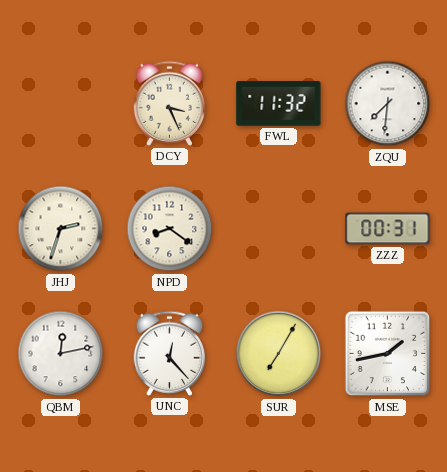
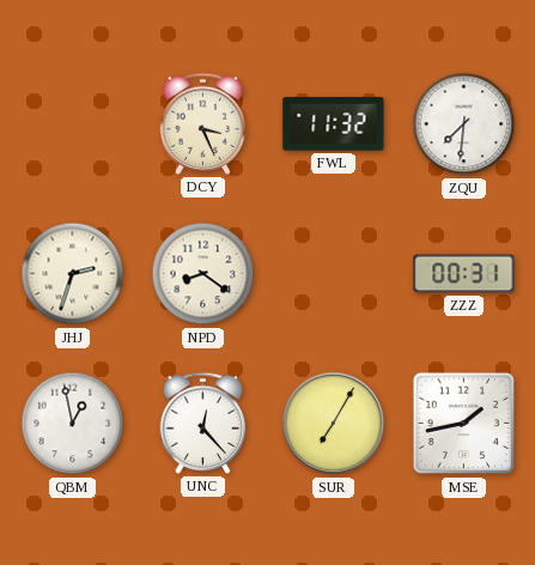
QBM: 12:13 -> 12:58 (73, 424)
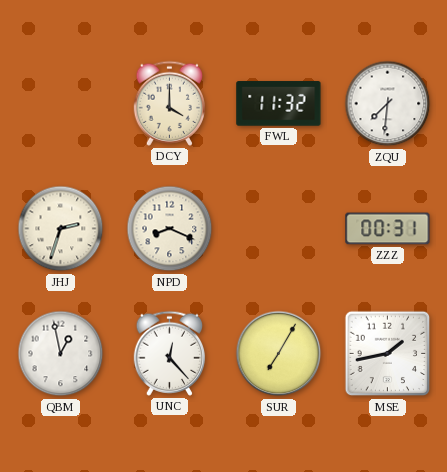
DCY: 3:26 -> 4:00 (170, 103)
NPD: 8:21 -> 8:19 (170, 229)
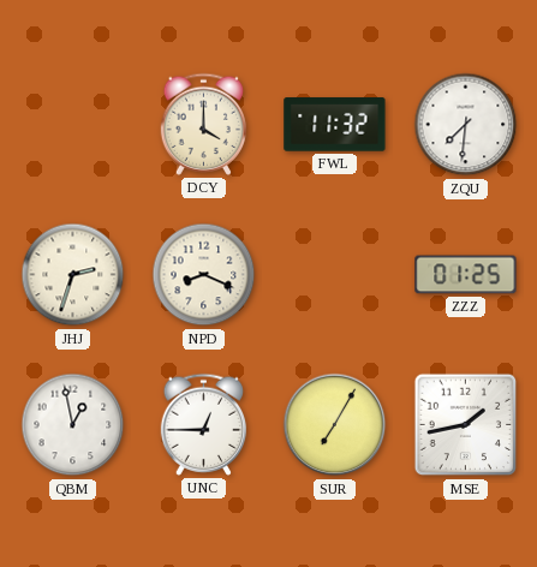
ZZZ: 00:31 -> 01:25 (466, 275)
UNC: 12:23 -> 12:45 (204, 424)
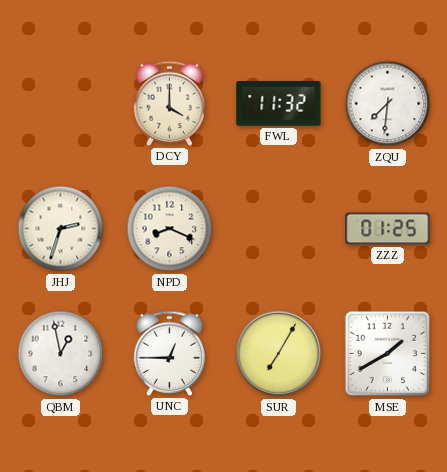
MSE: 1:43 -> 1:40 (388, 354)
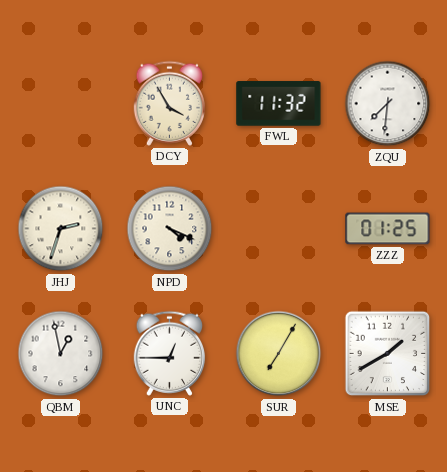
DCY: 4:00 -> 3:55 (170, 103)
NPD: 8:19 -> 4:19 (170, 229)
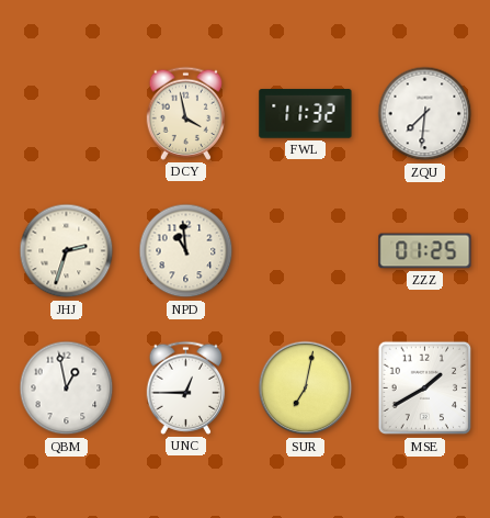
DCY: 3:55 -> 3:58 (186, 113)
NPD: 4:19 -> 10:59 (186, 251)
SUR: 7:05 -> 7:02 (306, 388)
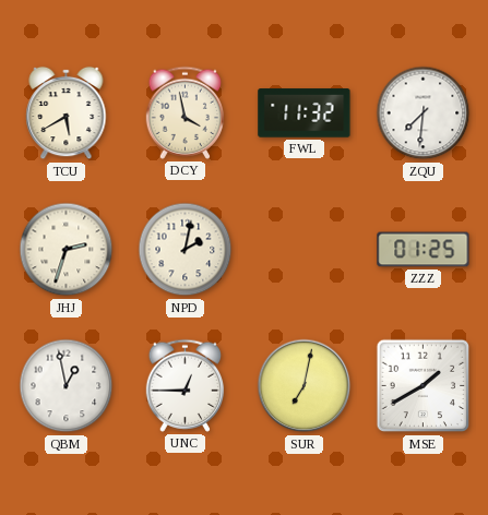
TCU: none -> 5:40 (67, 113)
NPD: 10:59 -> 2:02 (186, 250)
